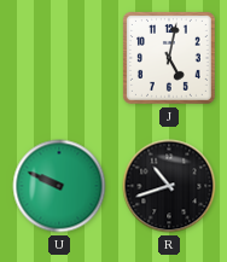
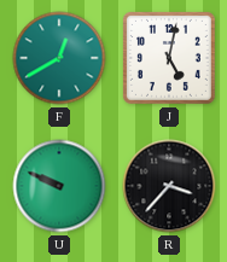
F: none -> 12:40 (59, 58)
R: 10:42 -> 3:37 (169, 186)
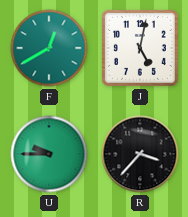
U: 9:49 -> 9:45 (49, 154)
